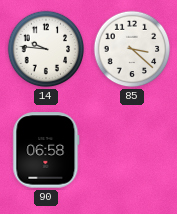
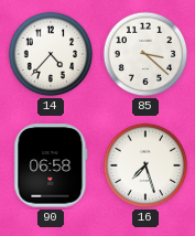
14: 9:46 -> 4:37 (51, 54)
16: none -> 7:27 (145, 165)
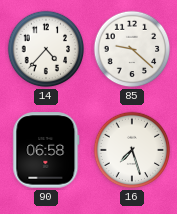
85: 3:22 -> 9:22 (132, 49)
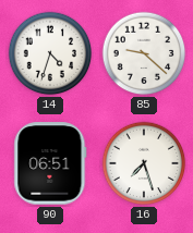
14: 4:37 -> 4:33 (50, 53)
90: 06:58 -> 06:51 (50, 163)
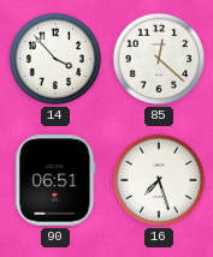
14: 4:33 -> 3:53 (55, 59)
85: 9:22 -> 12:22 (159, 59)
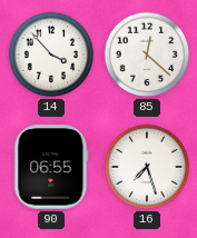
90: 06:51 -> 06:55 (51, 167)
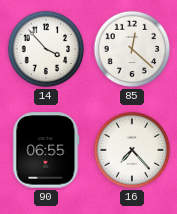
16: 7:27 -> 7:23 (132, 150)
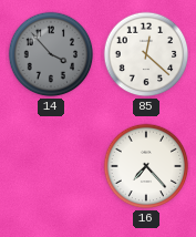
14 dial: white -> grey (51, 54)
90: 06:55 -> none (46, 150)
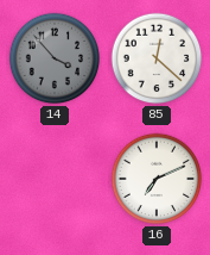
16: 7:23 -> 7:11 (157, 179)
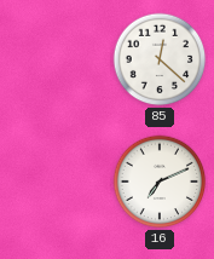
14: 3:53 -> none (55, 58)
